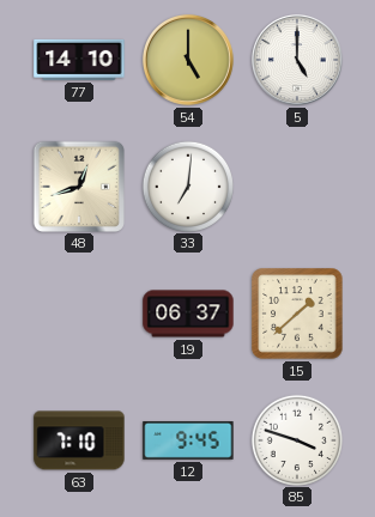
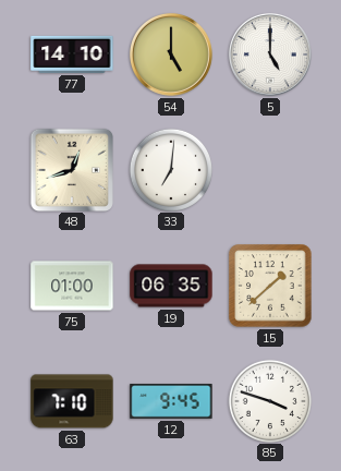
75: none -> 01:00 (72, 286)
19: 06:37 -> 06:35 (171, 286)
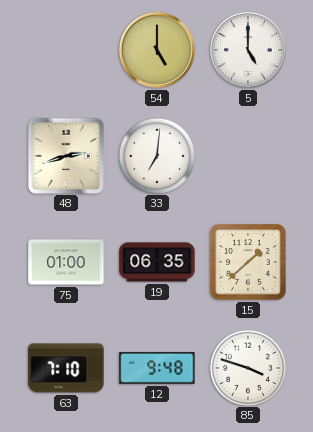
77: 14:10 -> none (72, 55)
48: 12:42 -> 2:42 (65, 155)
12: 9:45 -> 9:48 (157, 368)
